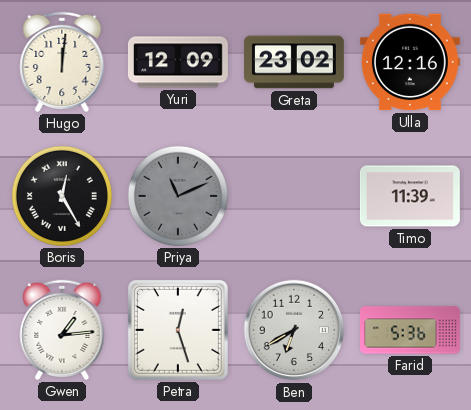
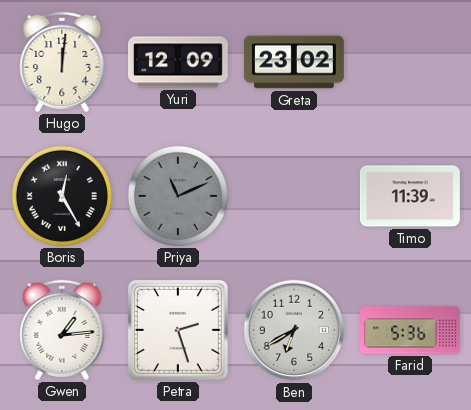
Ulla: 12:16 -> none (410, 62)
Petra: 12:27 -> 2:27 (178, 330)
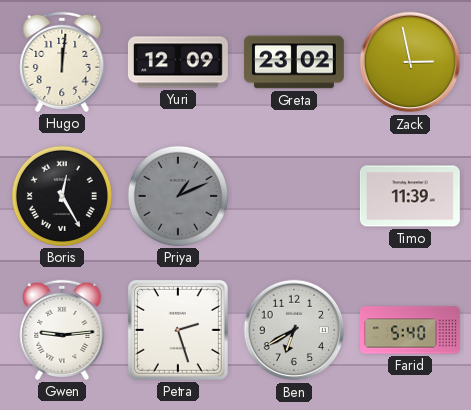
Zack: none -> 2:58 (410, 62)
Priya: 11:11 -> 1:11 (178, 196)
Gwen: 1:14 -> 9:14 (62, 330)
Farid: 5:36 -> 5:40 (411, 330)
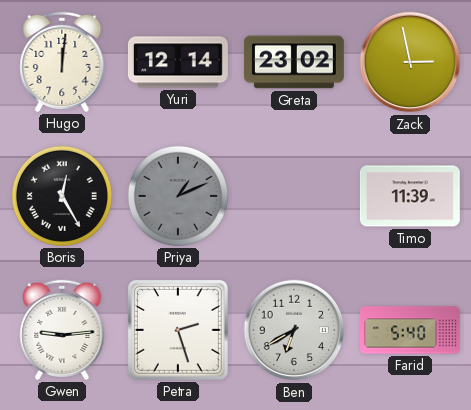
Yuri: 12:09 -> 12:14 (178, 62)
